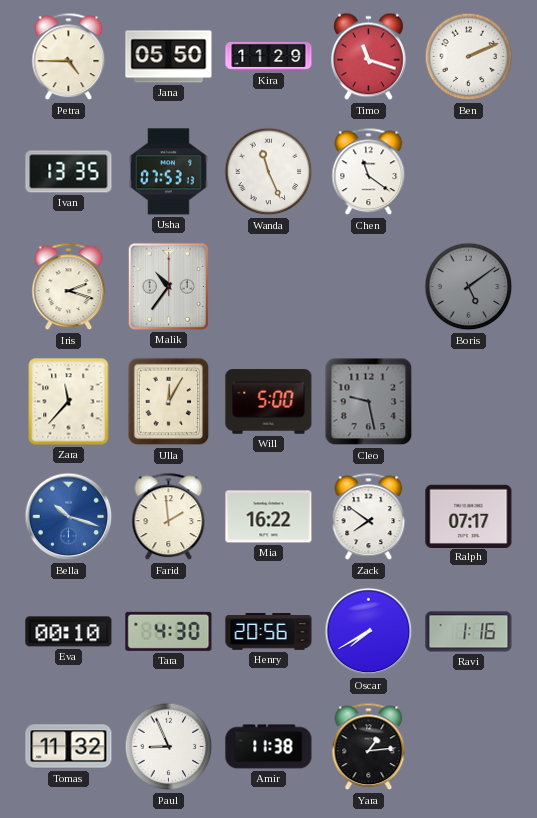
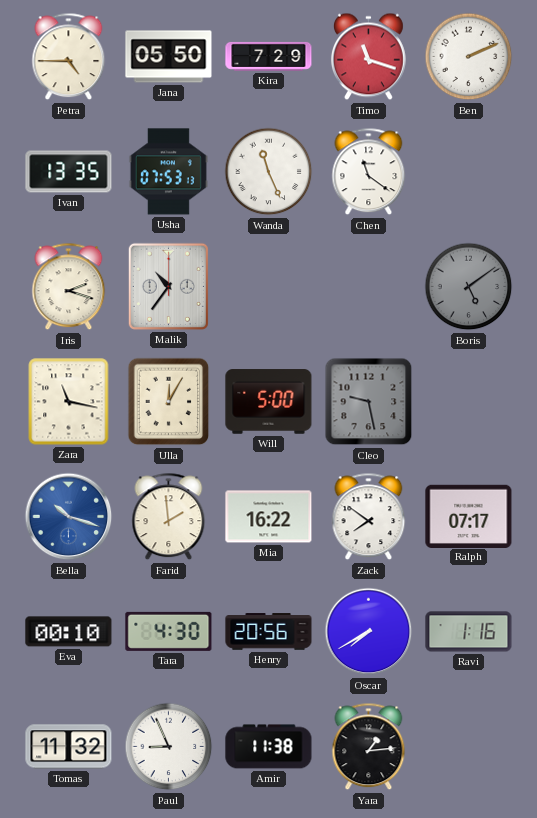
Kira: 11:29 -> 7:29 (269, 56)
Zara: 11:37 -> 11:17 (69, 402)
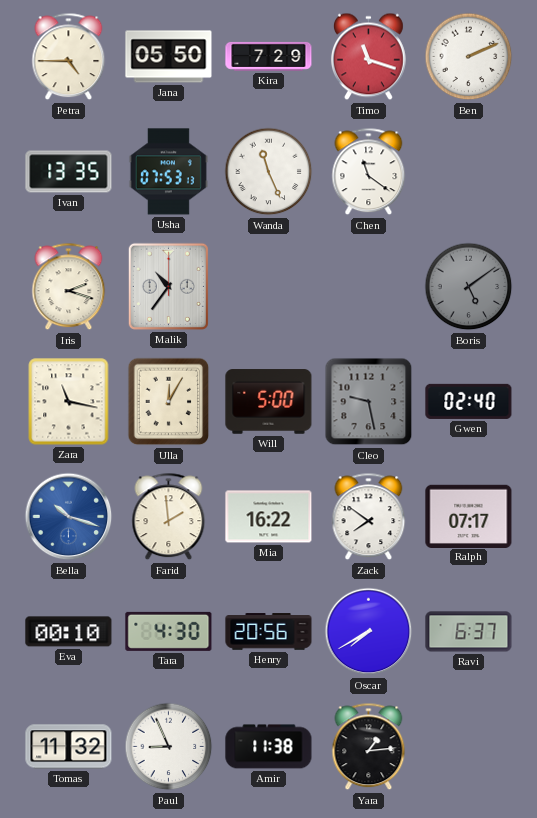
Gwen: none -> 02:40 (469, 401)
Ravi: 1:16 -> 6:37 (469, 632)
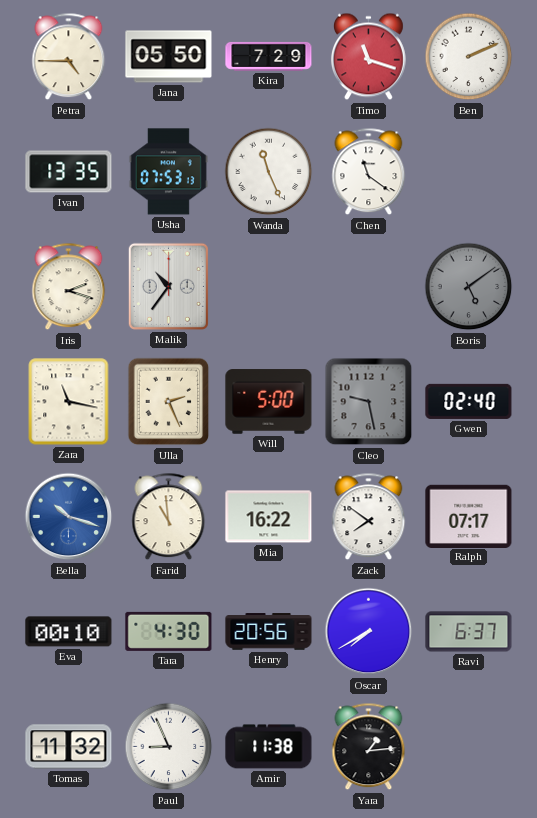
Ulla: 12:05 -> 2:26 (169, 402)
Farid: 1:59 -> 10:59 (169, 517)
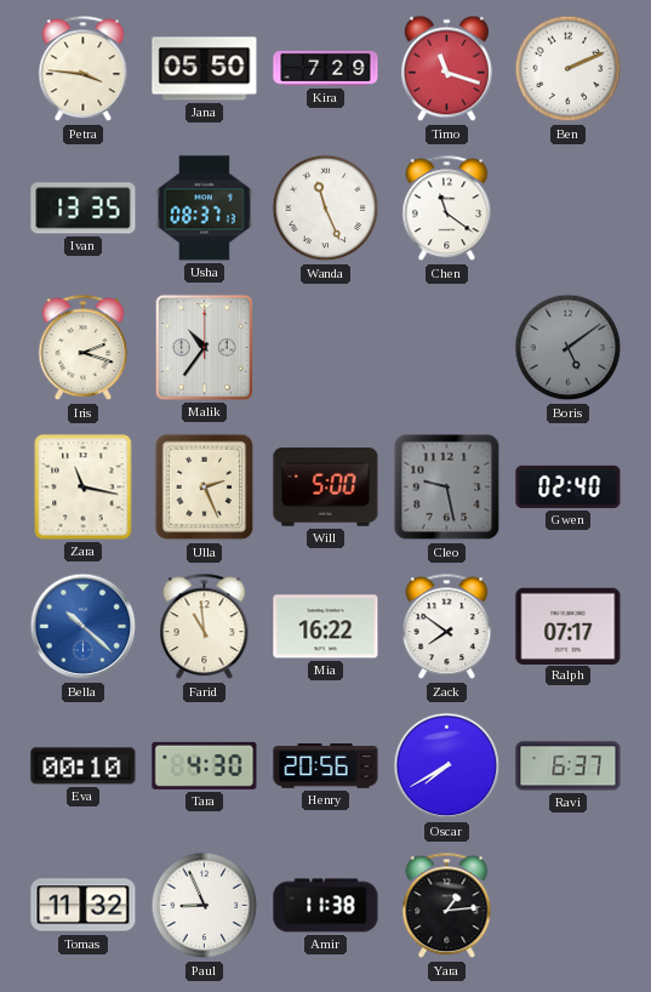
Petra: 4:45 -> 3:46 (84, 69)
Usha: 07:53 -> 08:37 (204, 209)
Bella: 10:18 -> 10:22 (84, 627)
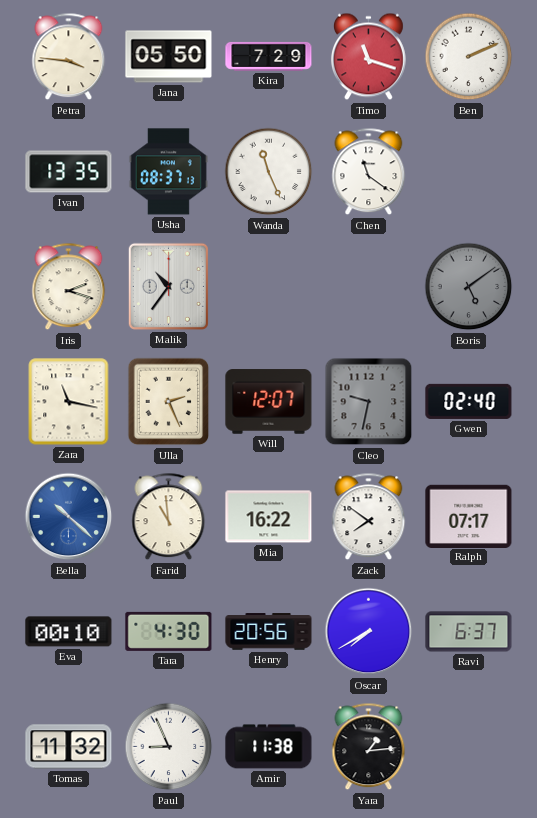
Will: 5:00 -> 12:07 (269, 402)
Cleo: 9:28 -> 9:32 (369, 402)
